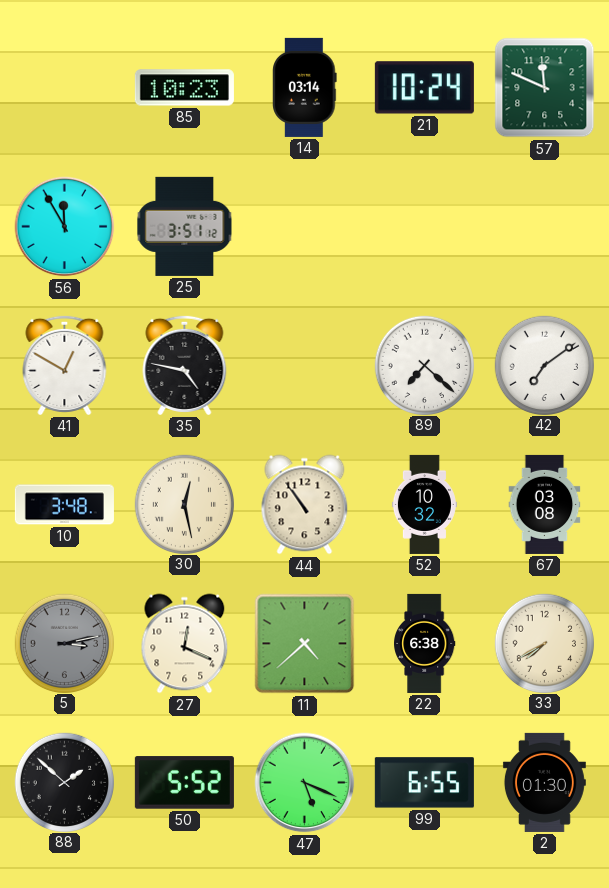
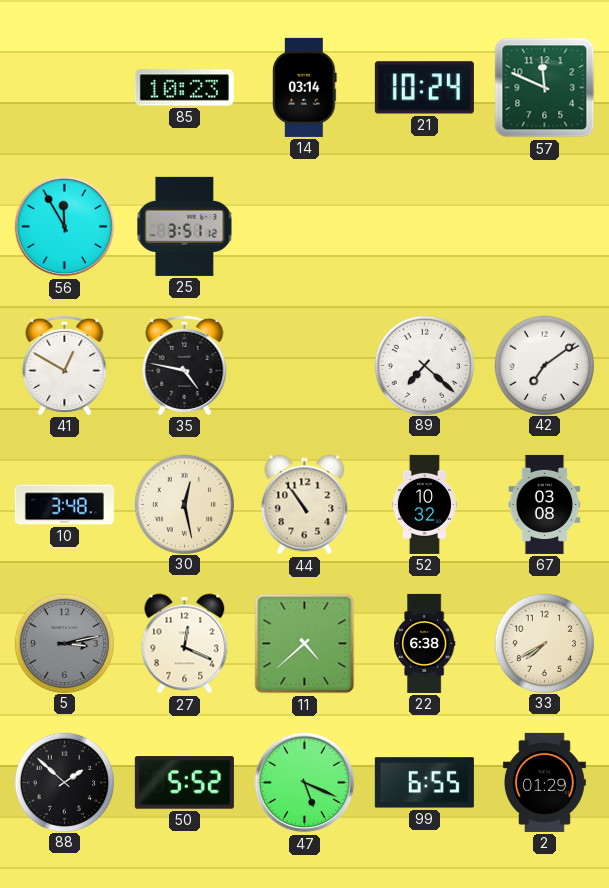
2: 01:30 -> 01:29 (544, 782)
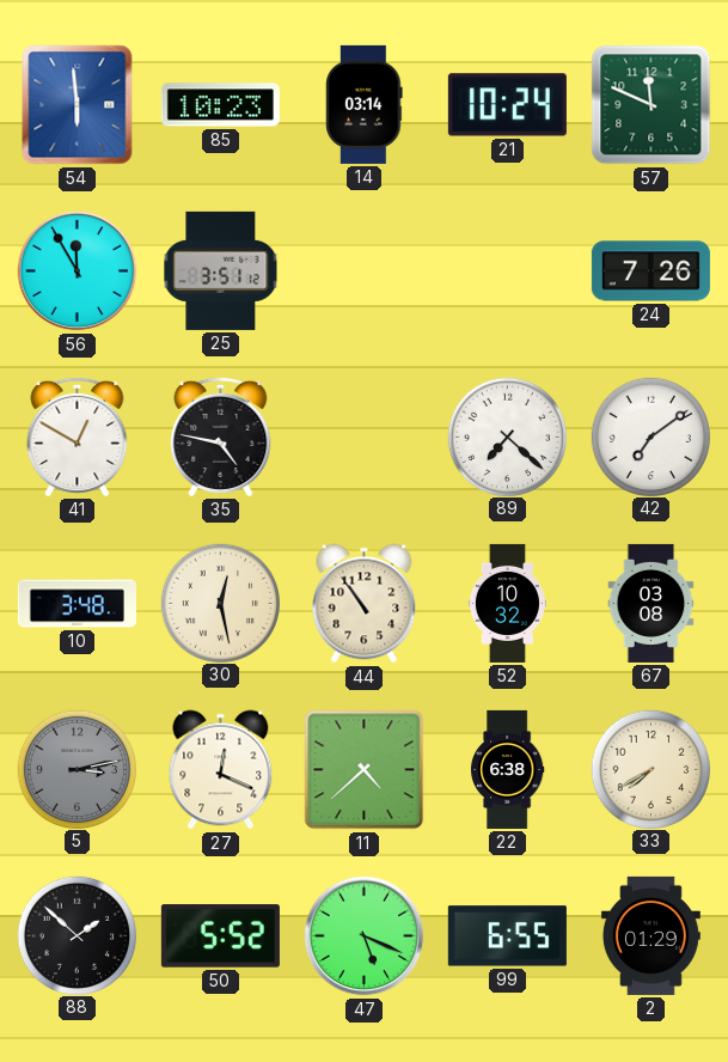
54: none -> 5:59 (78, 105)
24: none -> 7:26 (650, 271)
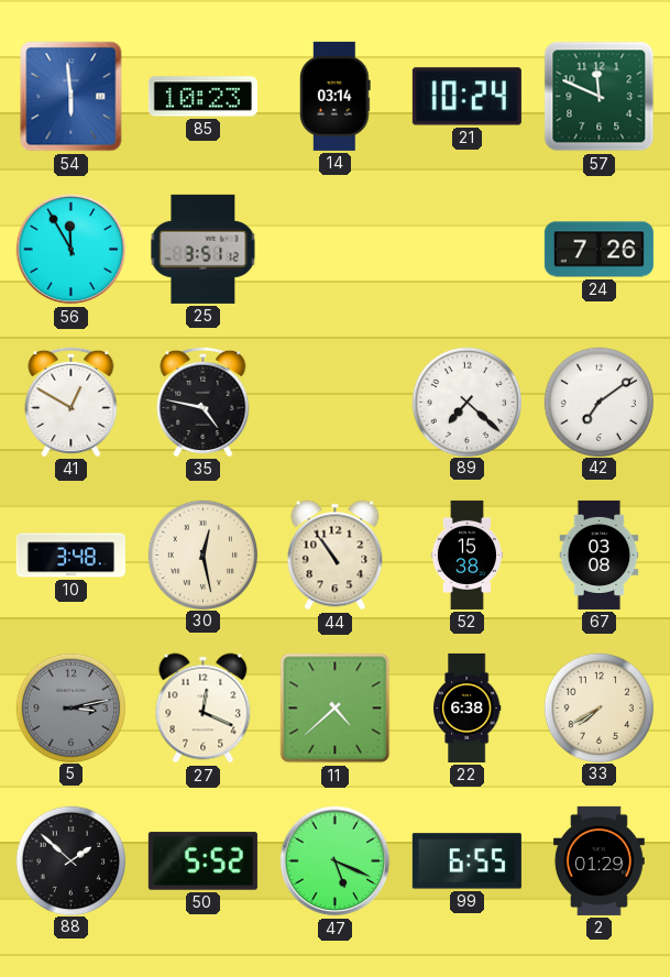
52: 10:32 -> 15:38 (466, 555)
